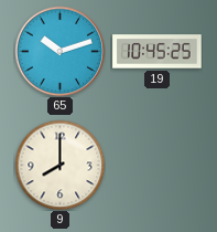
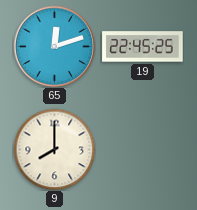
65: 10:12 -> 12:12 (54, 46)
19: 10:45 -> 22:45 (143, 47)
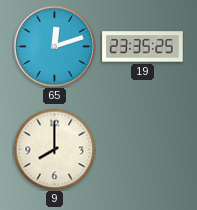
19: 22:45 -> 23:35 (143, 47)
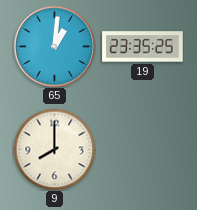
65: 12:12 -> 1:01 (54, 46)
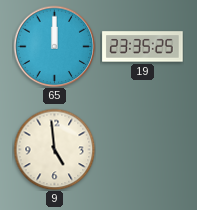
65: 1:01 -> 12:00 (54, 46)
9: 8:00 -> 4:59 (54, 149)
